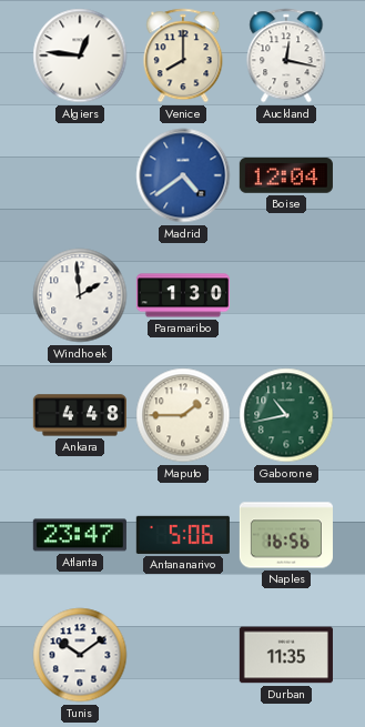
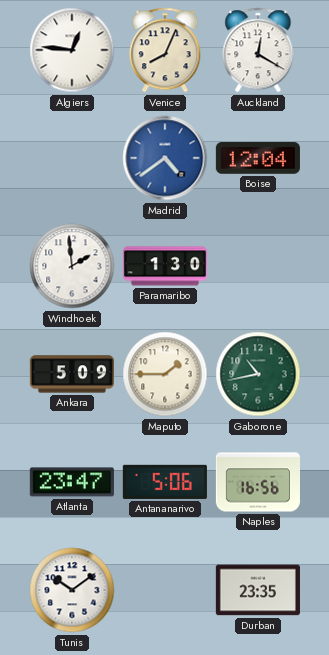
Venice: 8:00 -> 8:04 (165, 50)
Auckland: 12:17 -> 12:20 (258, 50)
Ankara: 4:48 -> 5:09 (72, 374)
Durban: 11:35 -> 23:35 (258, 590)
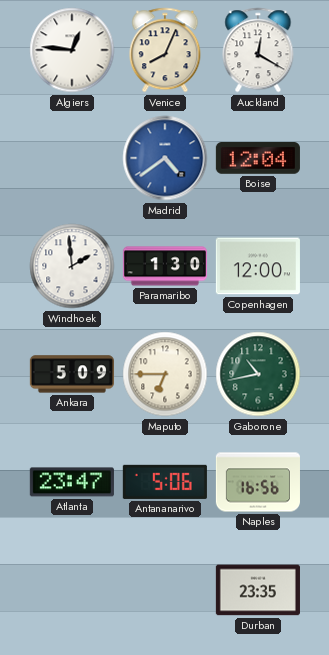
Copenhagen: none -> 12:00 (258, 266)
Maputo: 1:45 -> 6:45 (165, 374)
Tunis: 10:09 -> none (72, 590)
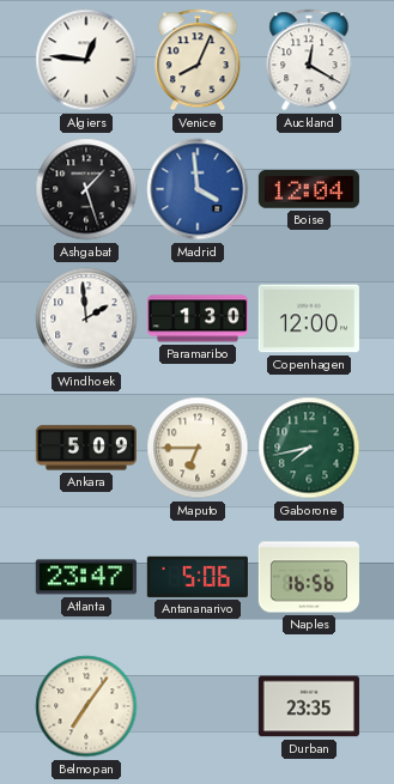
Ashgabat: none -> 1:27 (86, 189)
Madrid: 4:39 -> 3:59 (198, 189)
Gaborone: 10:43 -> 7:43 (309, 448)
Belmopan: none -> 7:06 (86, 706)
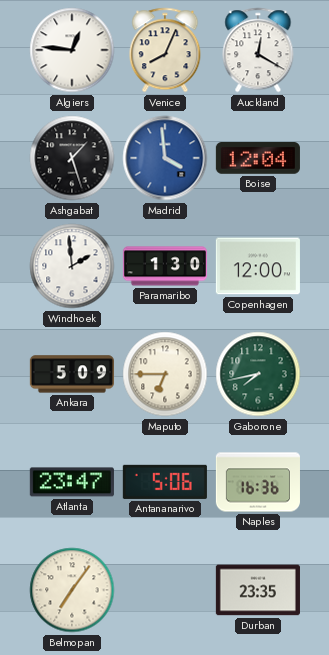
Naples: 16:56 -> 16:36 (258, 482)
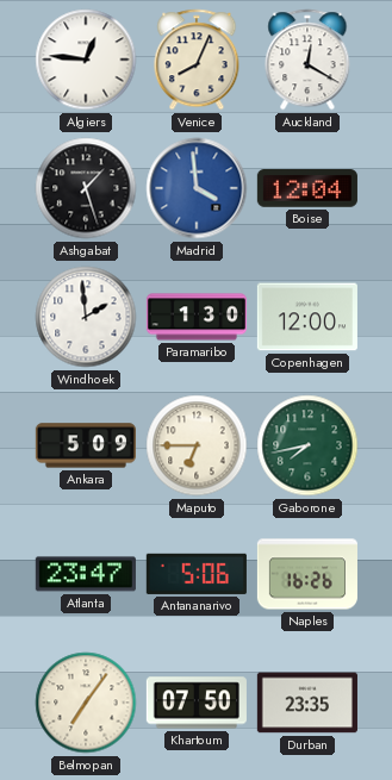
Naples: 16:36 -> 16:26 (307, 574)
Khartoum: none -> 07:50 (197, 703)
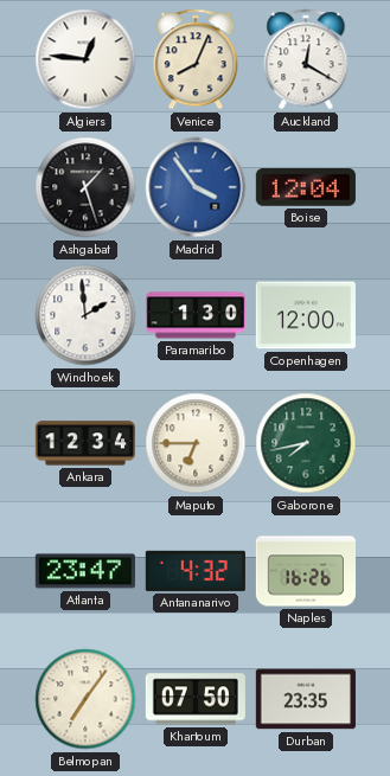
Madrid: 3:59 -> 3:54 (196, 187)
Ankara: 5:09 -> 12:34 (85, 443)
Antananarivo: 5:06 -> 4:32 (196, 571)
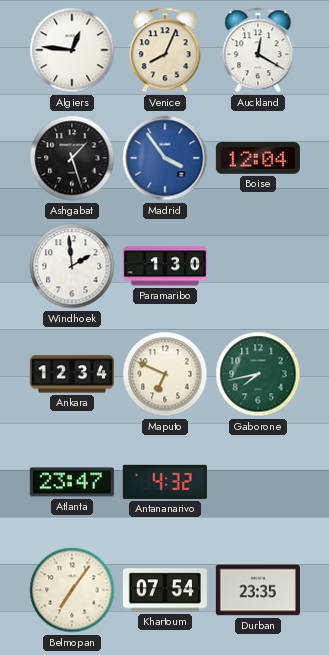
Copenhagen: 12:00 -> none (306, 315)
Maputo: 6:45 -> 6:49 (165, 374)
Naples: 16:26 -> none (306, 571)
Khartoum: 07:50 -> 07:54 (165, 590)
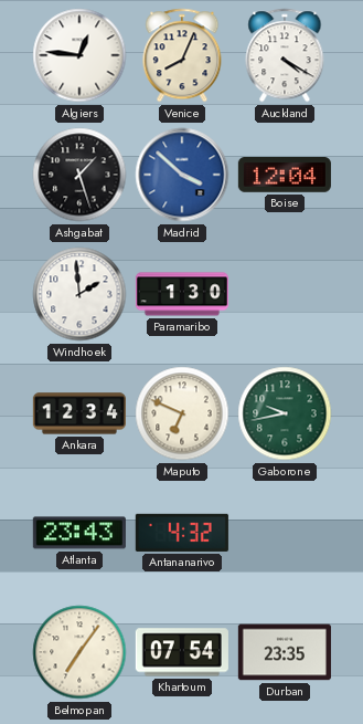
Auckland: 12:20 -> 4:20 (285, 55)
Madrid: 3:54 -> 3:52 (182, 175)
Gaborone: 7:43 -> 9:43 (285, 413)
Atlanta: 23:47 -> 23:43 (79, 533)
